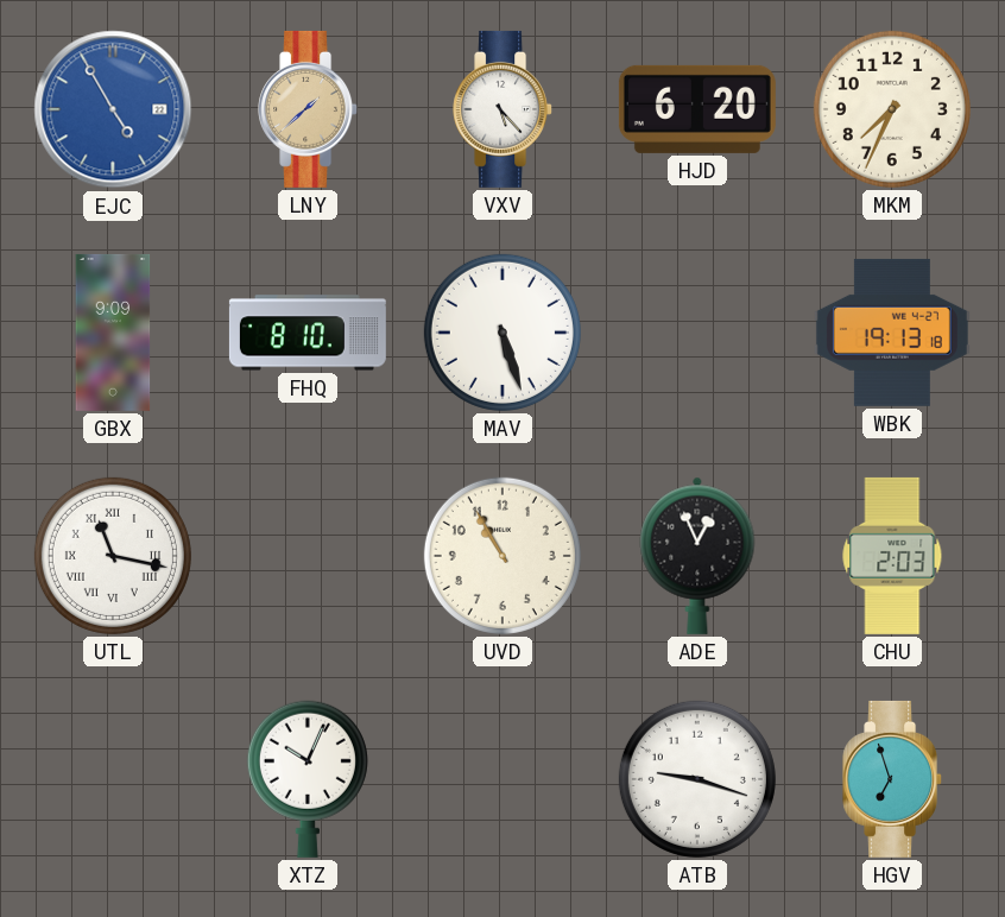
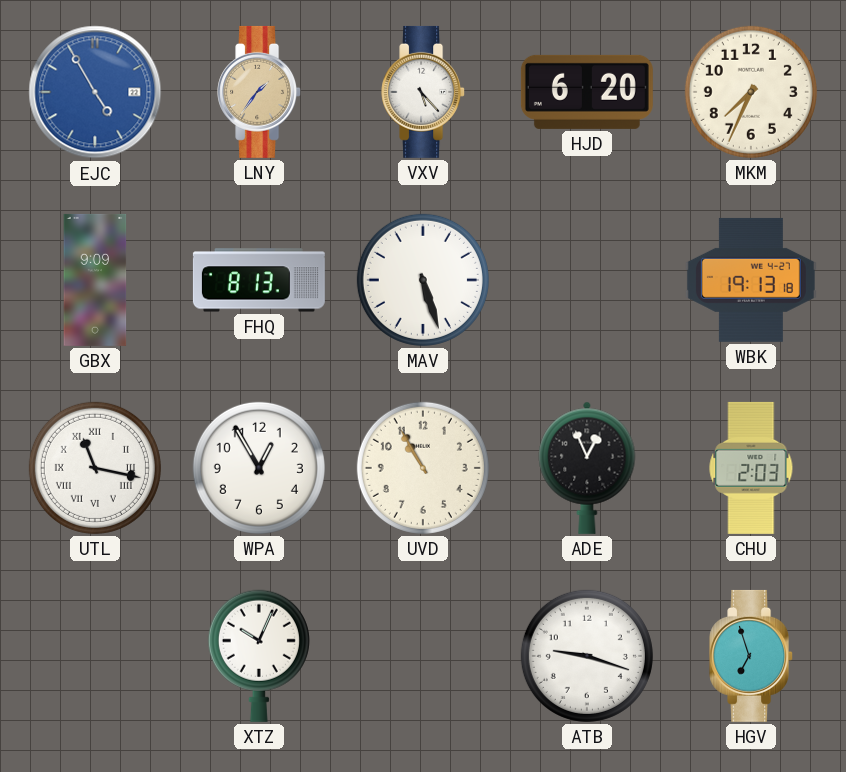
LNY: 1:38 -> 1:36 (260, 92)
FHQ: 8:10 -> 8:13 (259, 280)
WPA: none -> 12:55 (259, 468)
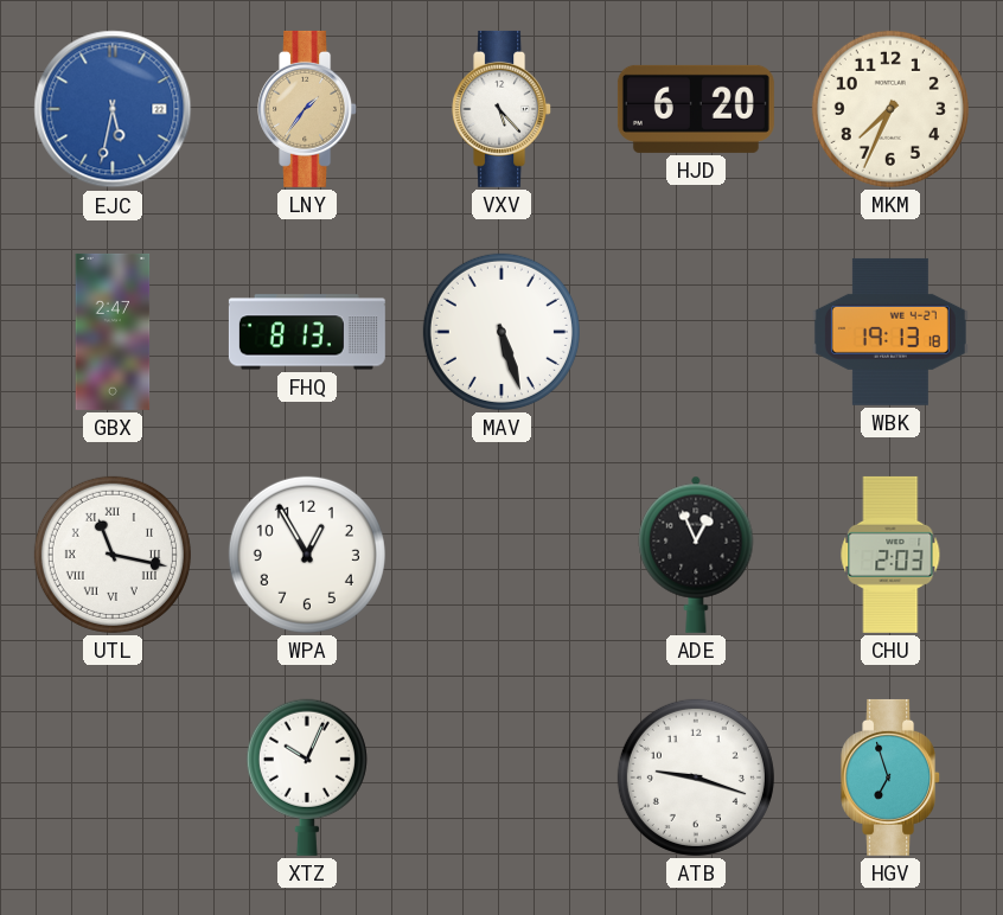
EJC: 4:55 -> 5:32 (113, 109)
GBX: 9:09 -> 2:47 (113, 332)
UVD: 10:55 -> none (423, 468)
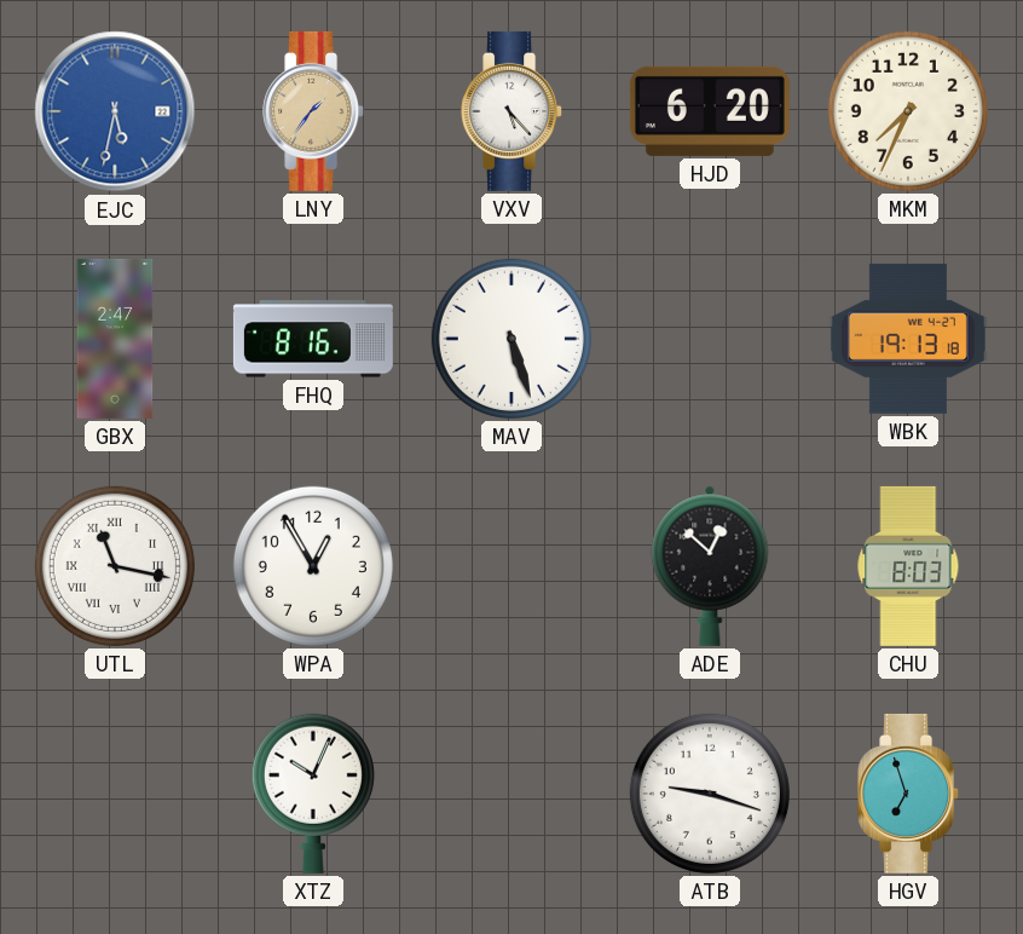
FHQ: 8:13 -> 8:16 (313, 339)
ADE: 12:56 -> 12:52 (710, 566)
CHU: 2:03 -> 8:03 (908, 566)
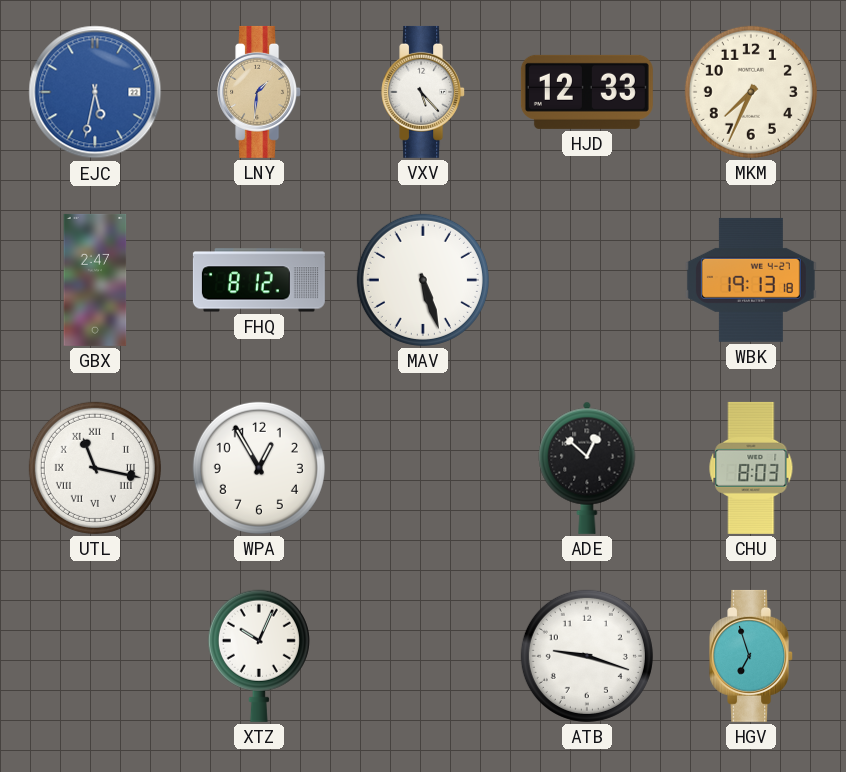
LNY: 1:36 -> 1:31 (260, 92)
HJD: 6:20 -> 12:33 (587, 92)
FHQ: 8:16 -> 8:12 (259, 280)
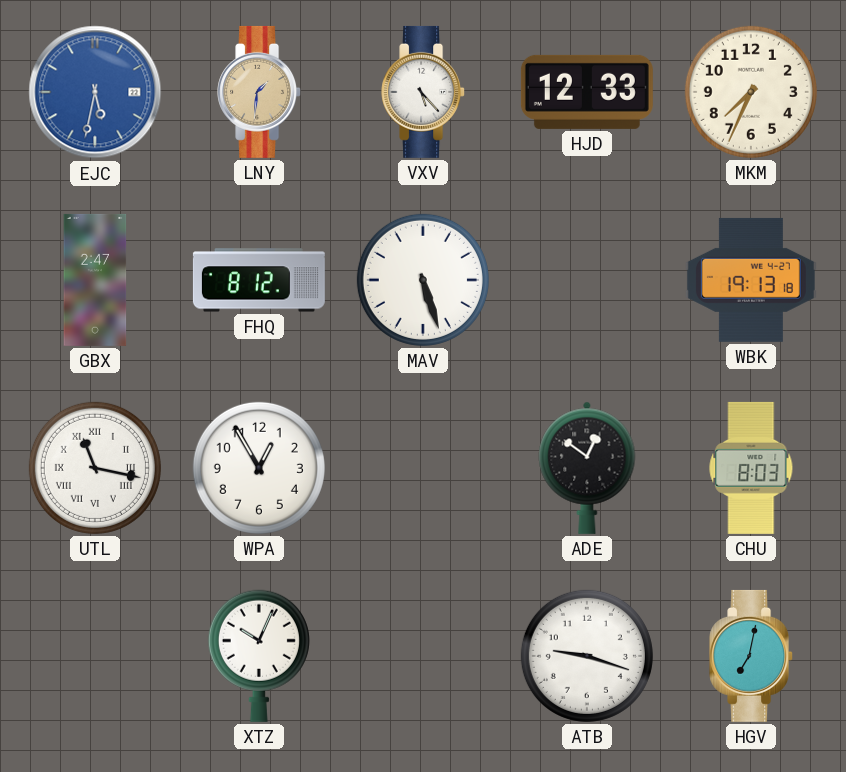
ADE: 12:52 -> 12:51 (587, 468)
HGV: 6:57 -> 7:02 (752, 656)
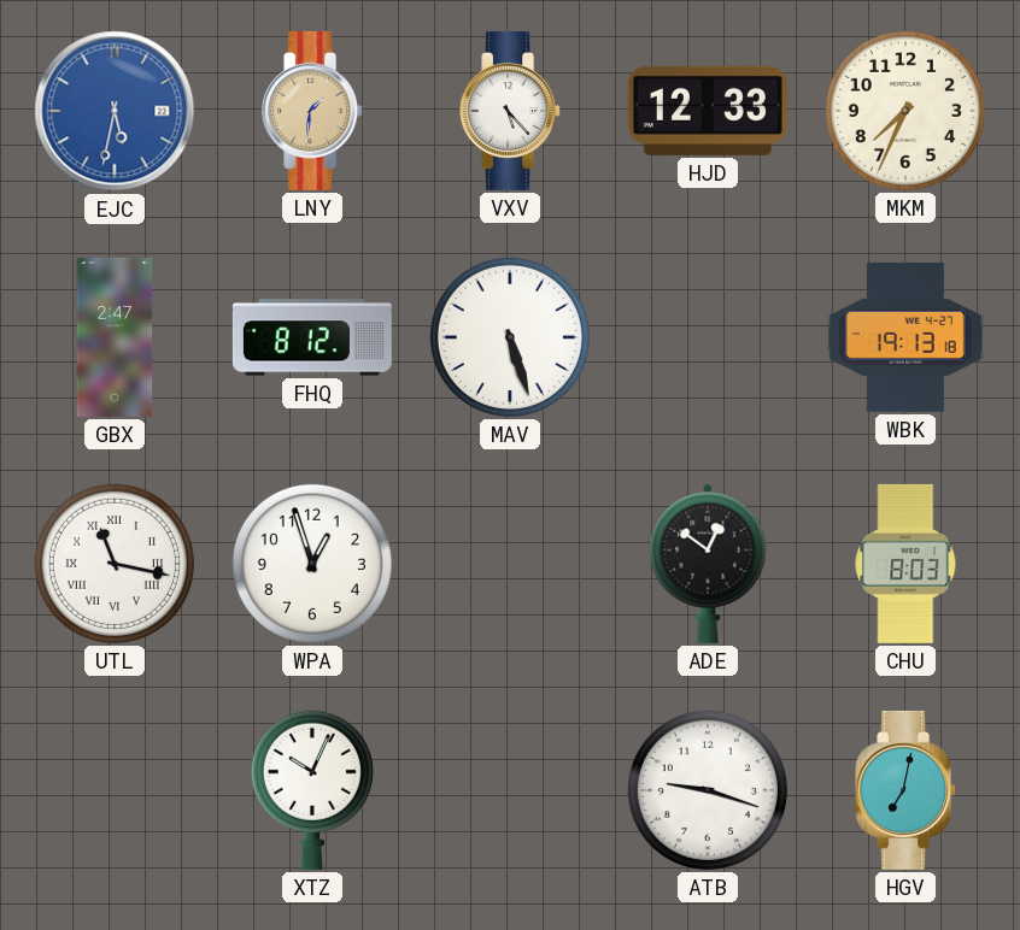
WPA: 12:55 -> 12:57 (312, 564)
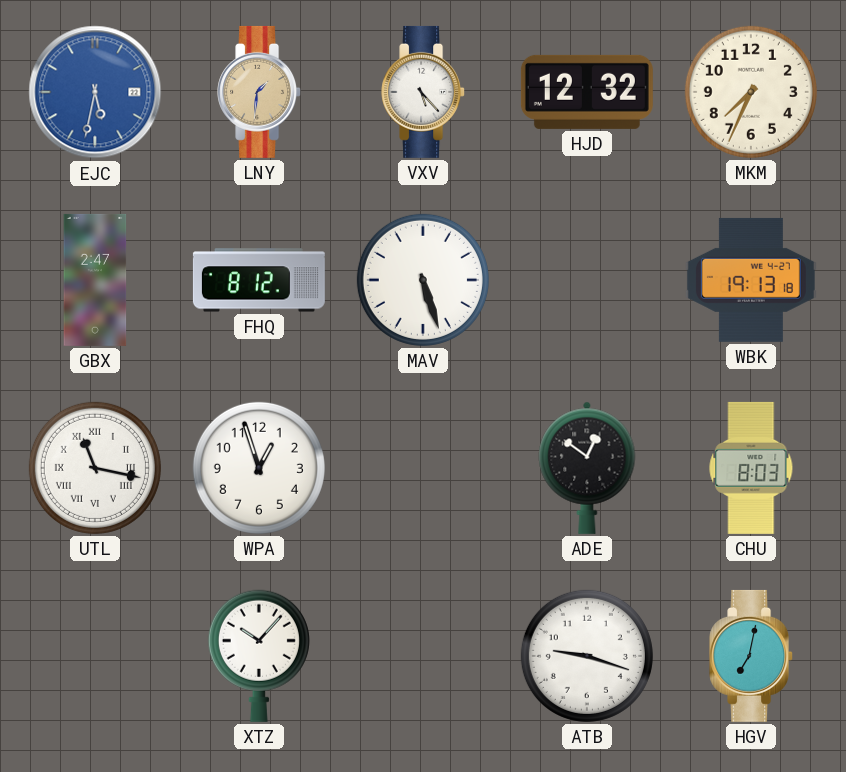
HJD: 12:33 -> 12:32 (587, 92)
XTZ: 10:04 -> 10:07 (259, 656)
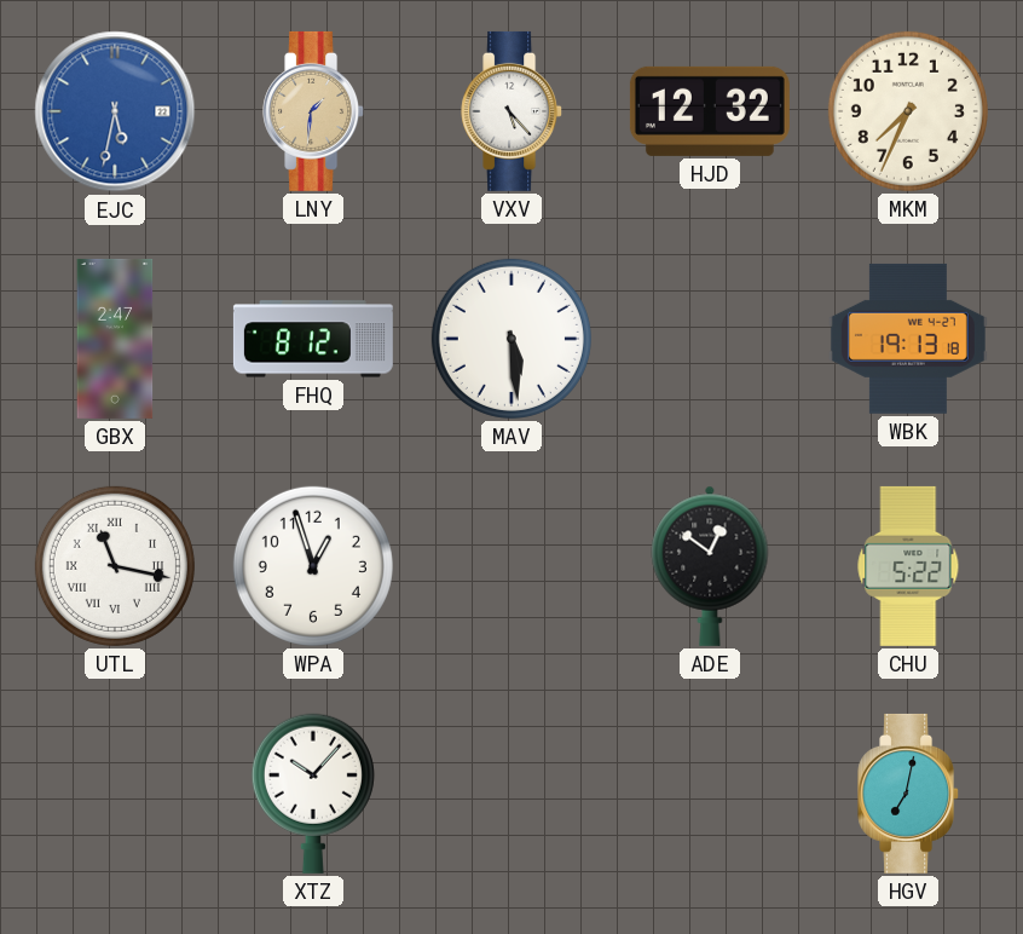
MAV: 5:27 -> 5:29 (511, 339)
CHU: 8:03 -> 5:22 (908, 566)
ATB: 9:18 -> none (587, 656)
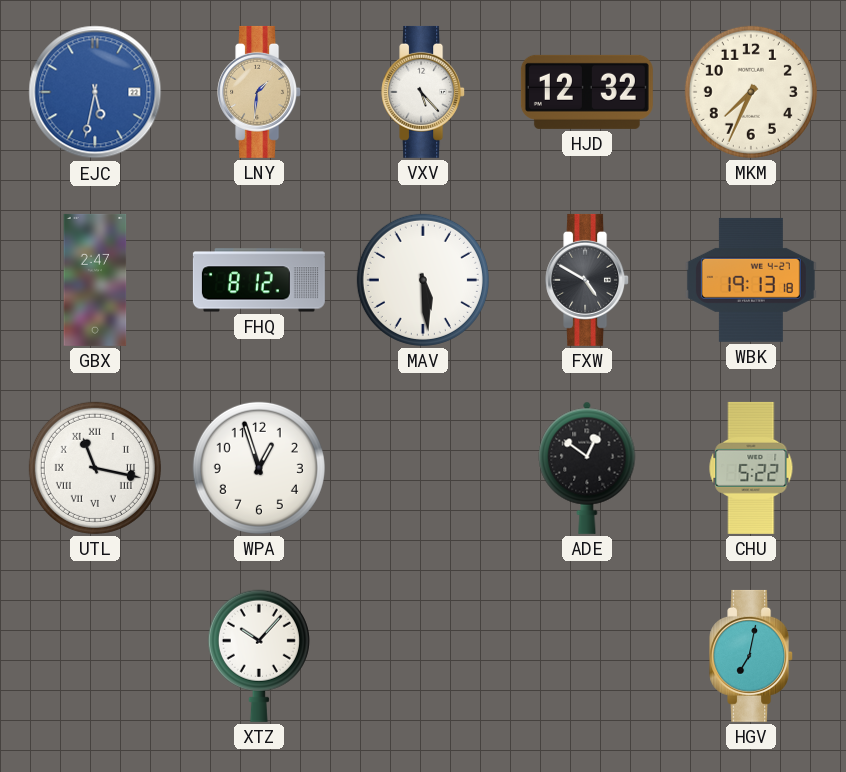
FXW: none -> 4:50 (588, 280)
